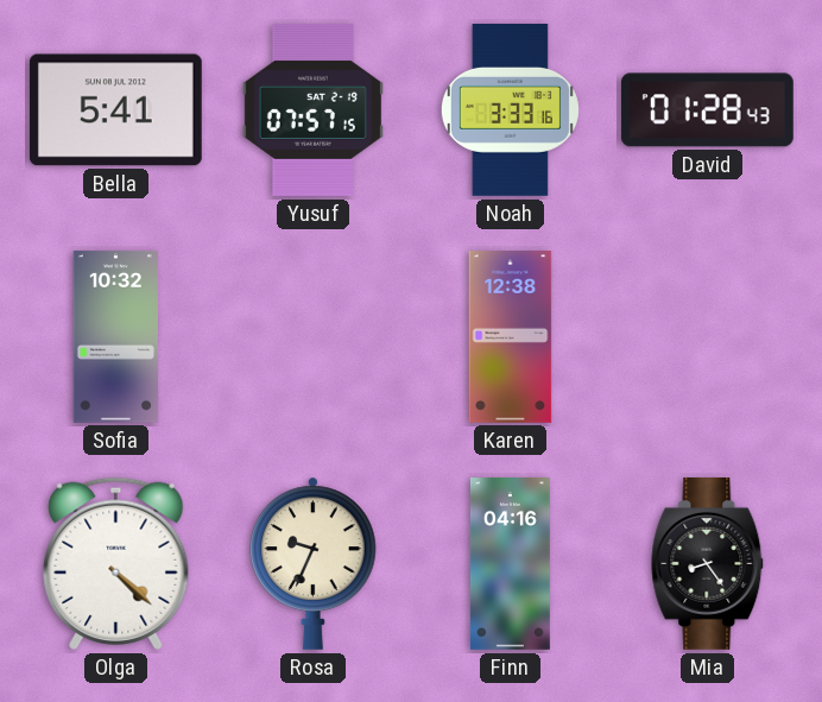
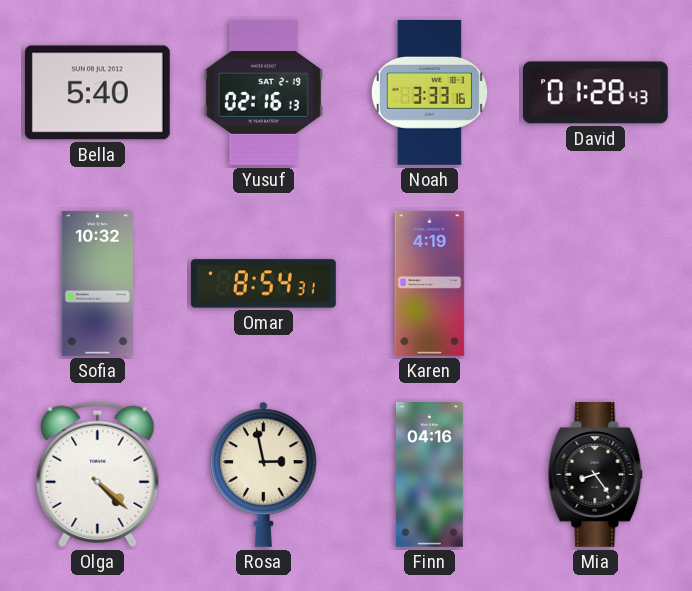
Bella: 5:41 -> 5:40 (97, 93)
Yusuf: 07:57 -> 02:16 (263, 92)
Omar: none -> 8:54 (263, 284)
Karen: 12:38 -> 4:19 (430, 284)
Rosa: 9:34 -> 2:58 (264, 474)
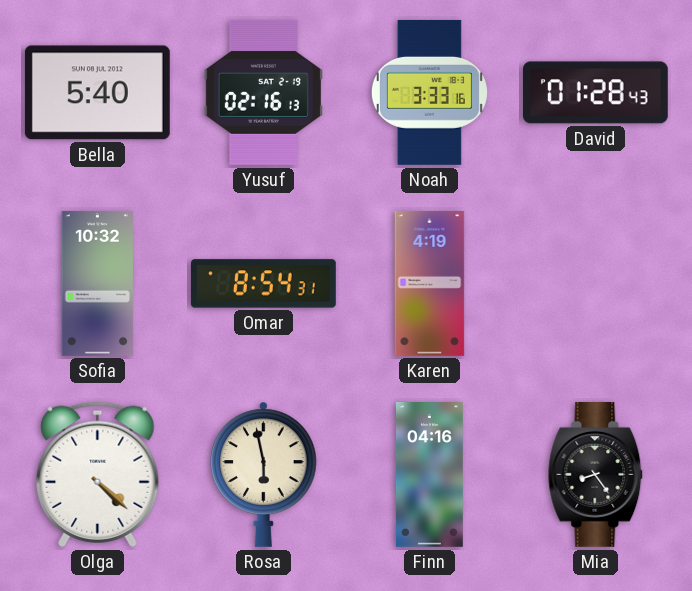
Rosa: 2:58 -> 5:58 (264, 474)
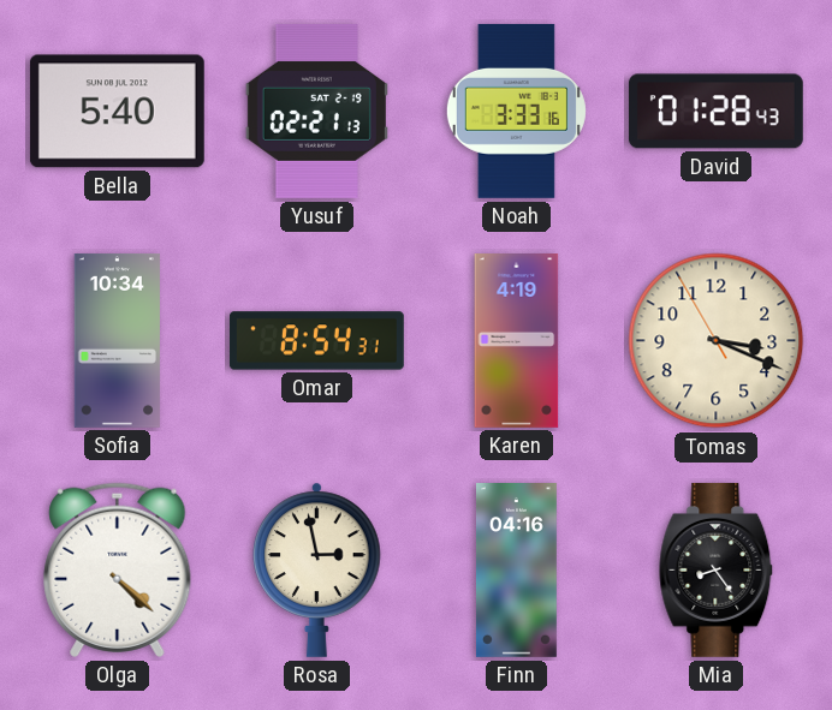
Yusuf: 02:16 -> 02:21 (316, 111)
Sofia: 10:32 -> 10:34 (117, 341)
Tomas: none -> 3:18 (717, 341)
Rosa: 5:58 -> 2:58 (317, 569)
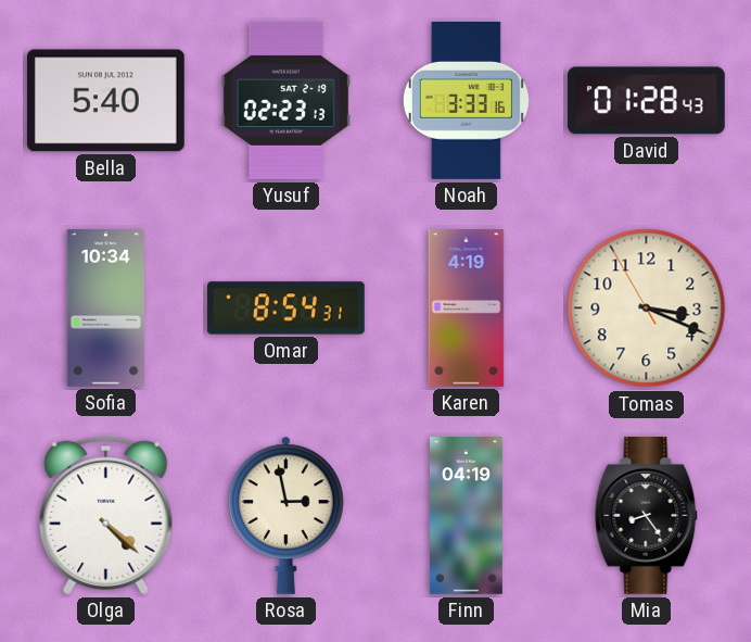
Yusuf: 02:21 -> 02:23 (285, 100)
Finn: 04:16 -> 04:19 (466, 516)
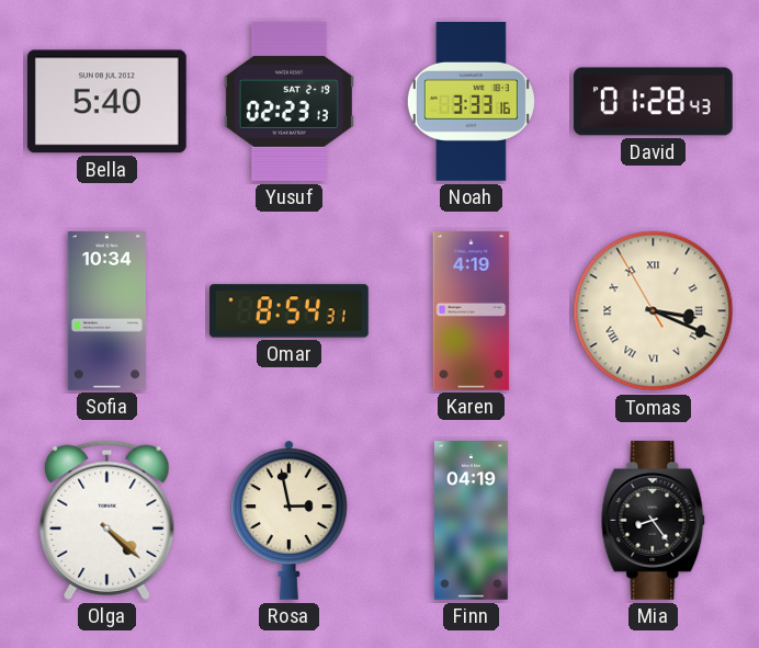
Tomas numerals: Arabic -> Roman (654, 311)
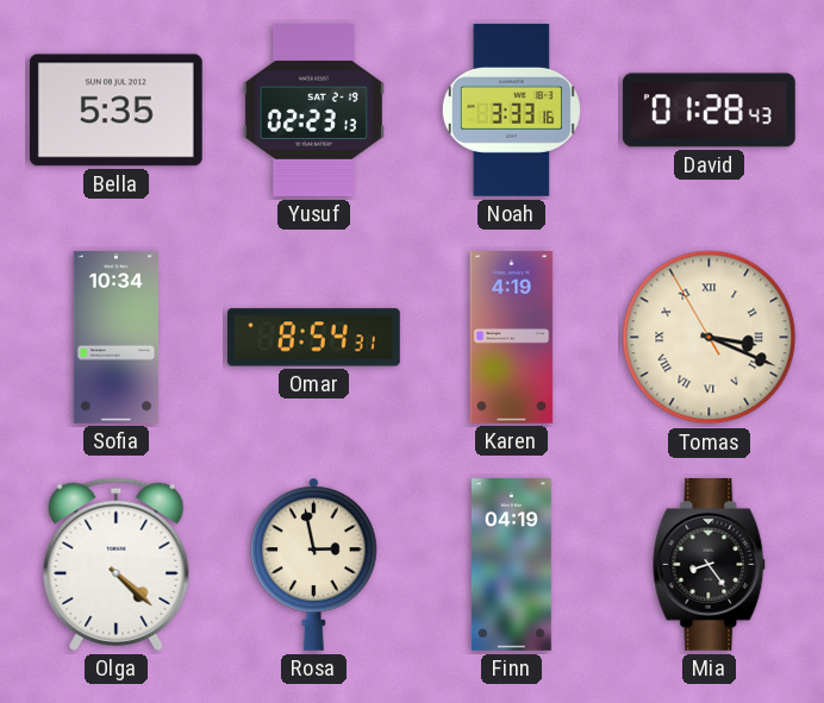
Bella: 5:40 -> 5:35 (116, 111)
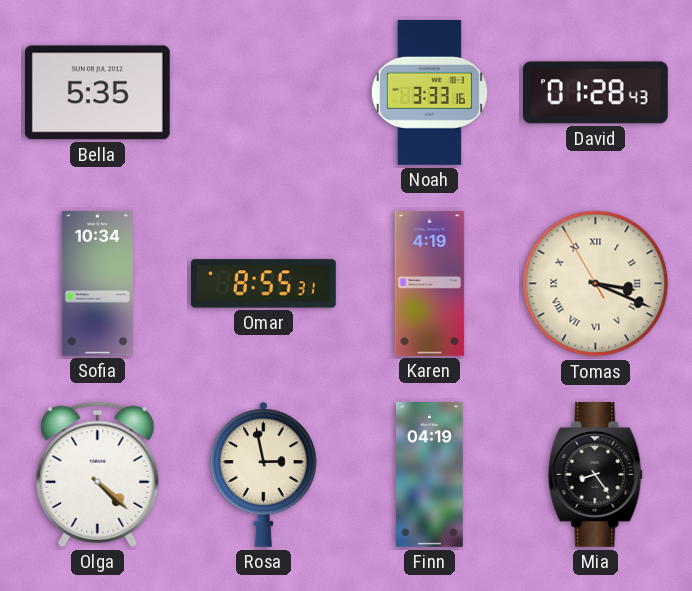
Yusuf: 02:23 -> none (313, 109)
Omar: 8:54 -> 8:55 (263, 284)
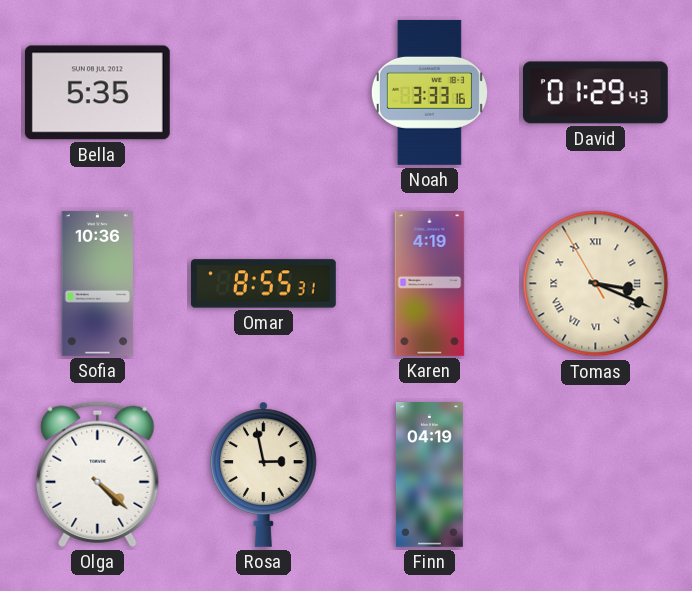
David: 01:28 -> 01:29 (595, 93)
Sofia: 10:34 -> 10:36 (97, 284)
Mia: 8:24 -> none (596, 474)
